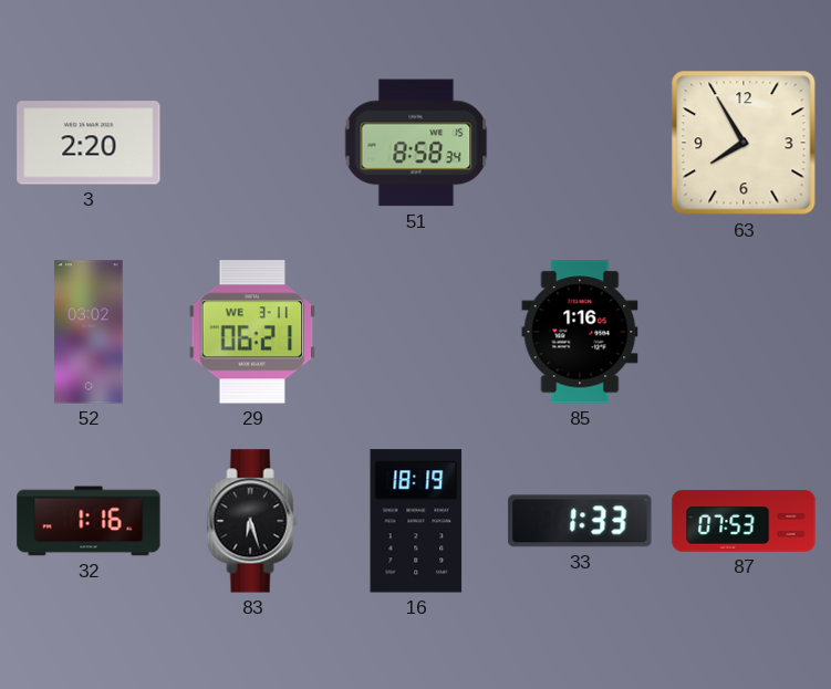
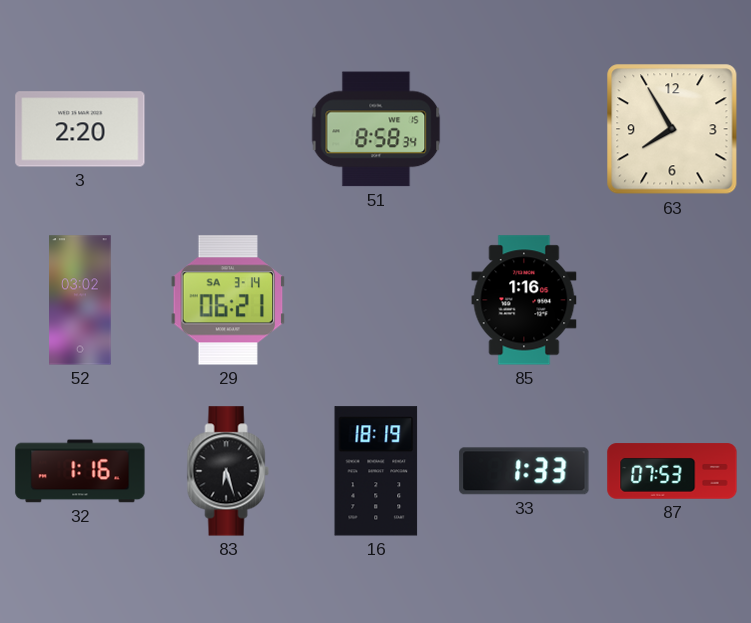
29 date: WE 3-11 -> SA 3-14 (228, 300)
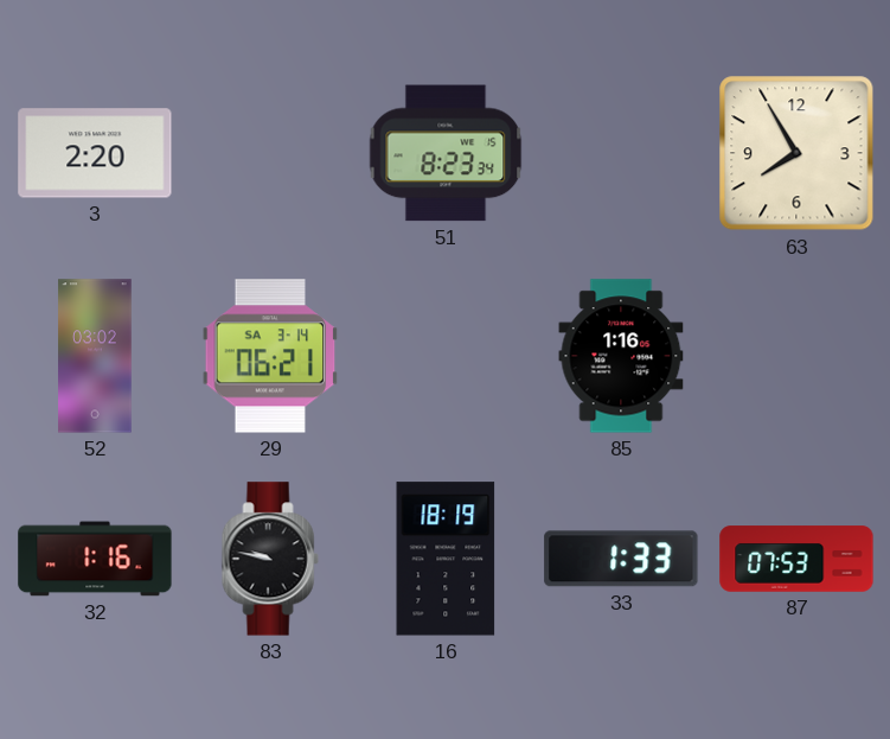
51: 8:58 -> 8:23 (446, 153)
83: 6:27 -> 9:47 (270, 559)
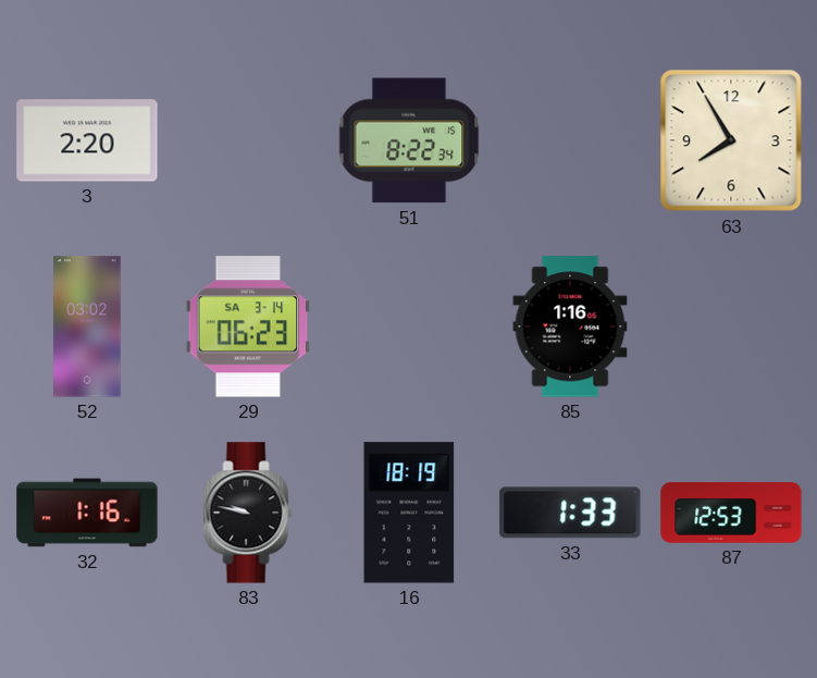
51: 8:23 -> 8:22 (409, 140)
29: 06:21 -> 06:23 (248, 326)
87: 07:53 -> 12:53 (731, 513)
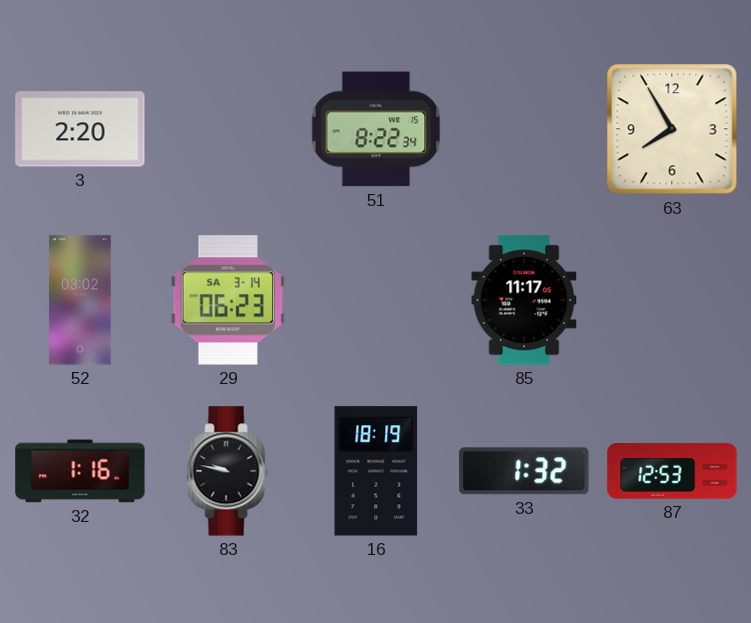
85: 1:16 -> 11:17 (524, 300)
33: 1:33 -> 1:32 (524, 471)
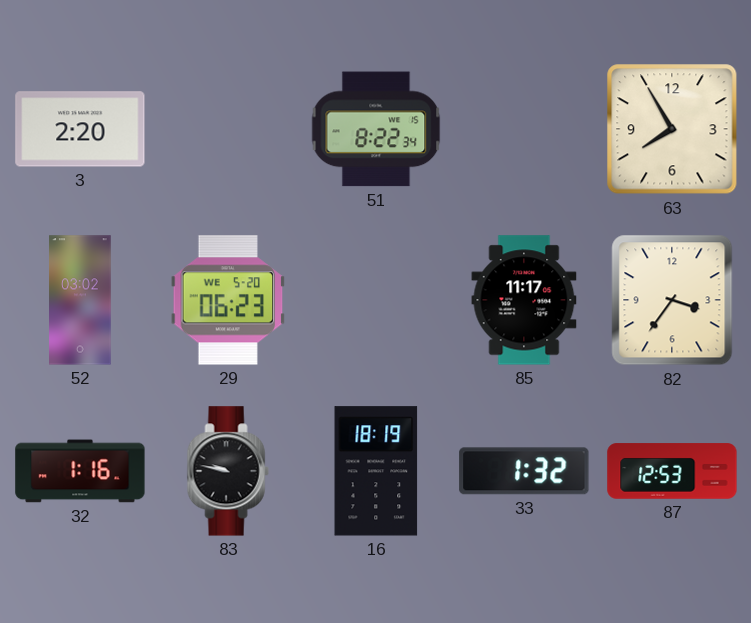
29 date: SA 3-14 -> WE 5-20 (228, 300)
82: none -> 3:36 (672, 300)
